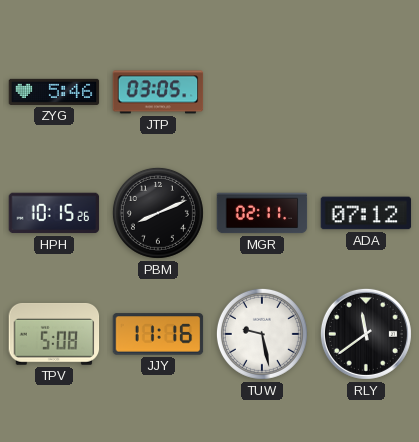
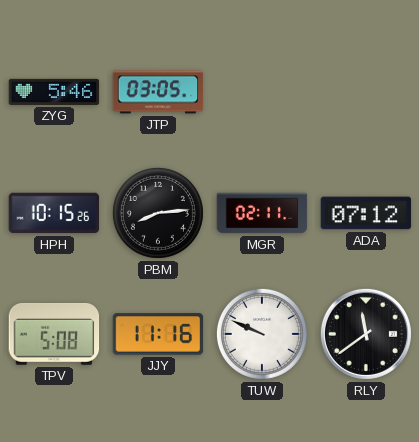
PBM: 8:11 -> 8:14 (158, 213)
TUW: 9:28 -> 9:49 (262, 334)
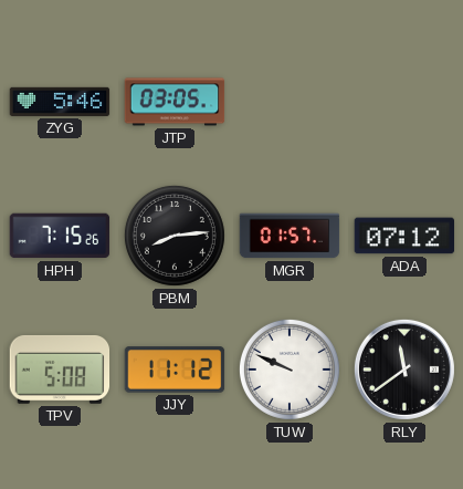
HPH: 10:15 -> 7:15 (60, 236)
MGR: 02:11 -> 01:57 (290, 236)
JJY: 11:16 -> 11:12 (175, 370)
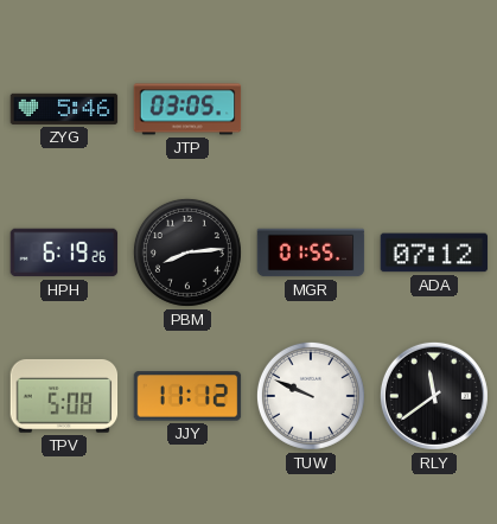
HPH: 7:15 -> 6:19 (64, 253)
MGR: 01:57 -> 01:55 (311, 253)
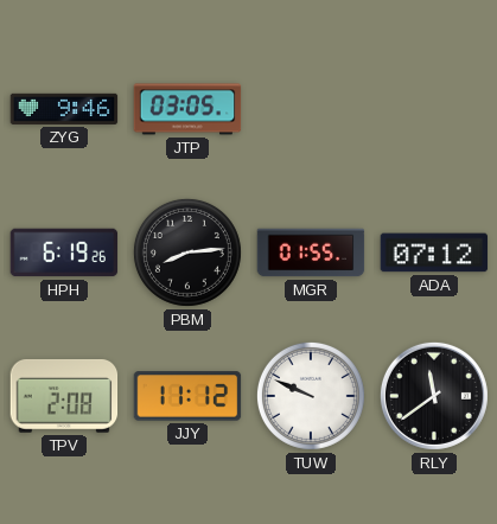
ZYG: 5:46 -> 9:46 (64, 109)
TPV: 5:08 -> 2:08 (64, 396)
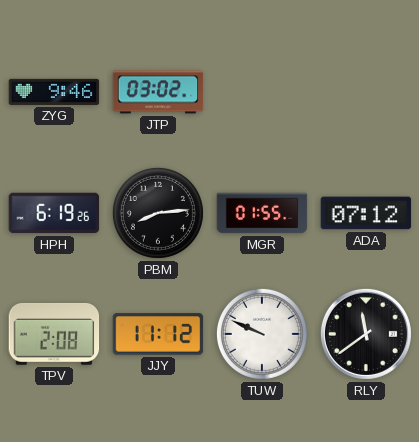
JTP: 03:05 -> 03:02 (158, 92)
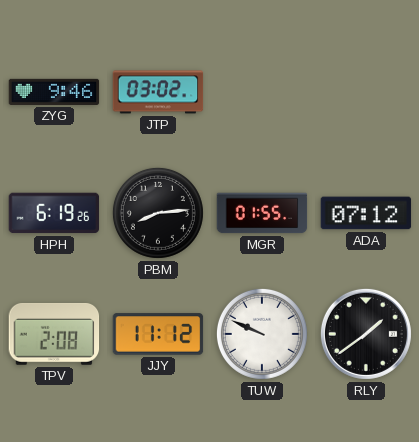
RLY: 11:39 -> 1:39 (366, 334)
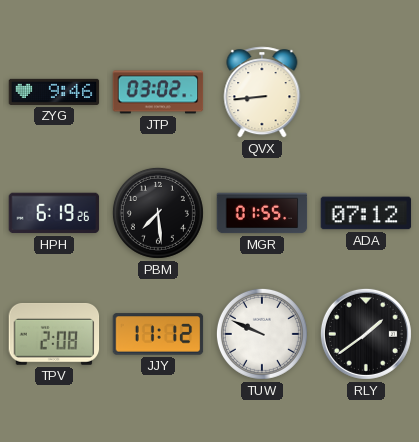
QVX: none -> 8:44 (262, 92)
PBM: 8:14 -> 7:29 (158, 213)
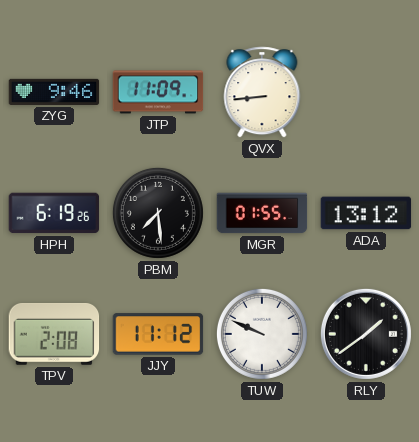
JTP: 03:02 -> 11:09 (158, 92)
ADA: 07:12 -> 13:12 (366, 213)
